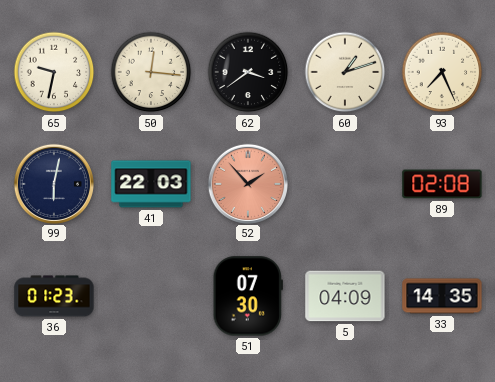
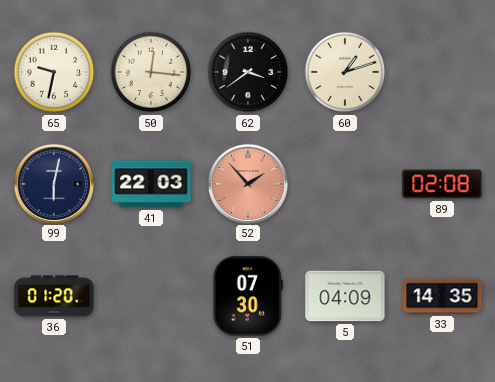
93: 7:26 -> none (442, 72)
36: 01:23 -> 01:20 (54, 296)
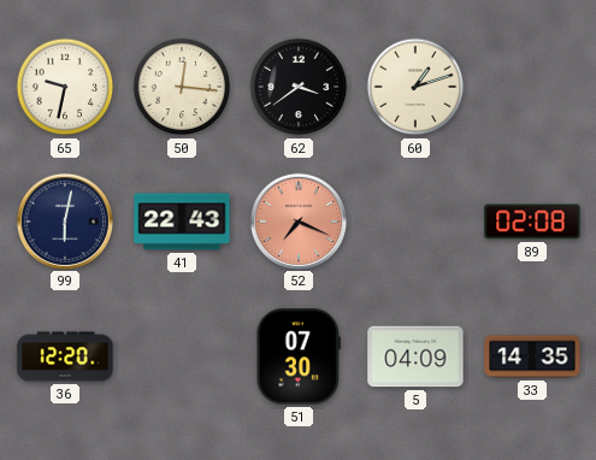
41: 22:03 -> 22:43 (182, 222)
52: 1:53 -> 7:19 (297, 220)
36: 01:20 -> 12:20 (65, 356)
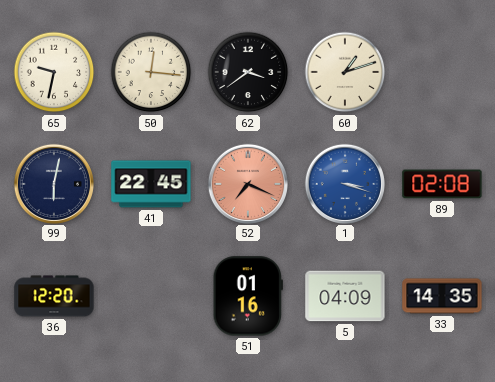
41: 22:43 -> 22:45 (151, 184)
1: none -> 3:18 (344, 183)
51: 07:30 -> 01:16 (248, 296)
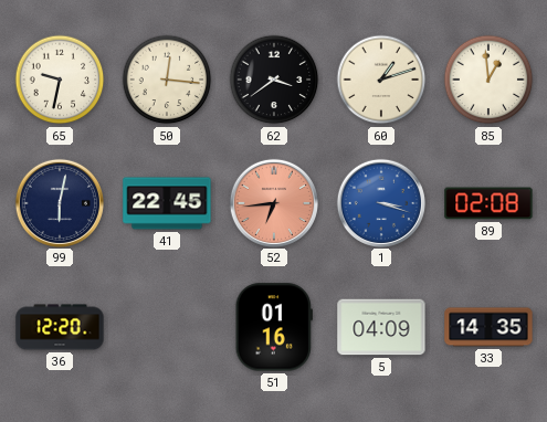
85: none -> 12:59 (488, 80)
52: 7:19 -> 6:44 (273, 202)
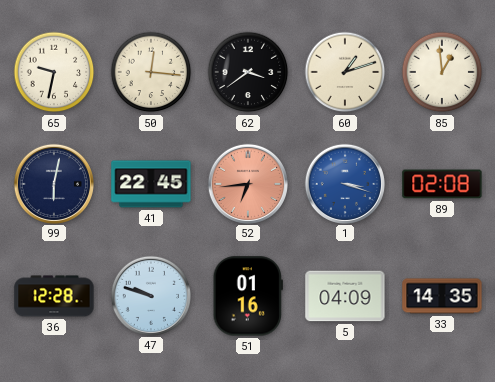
36: 12:20 -> 12:28 (54, 296)
47: none -> 9:48 (150, 295)
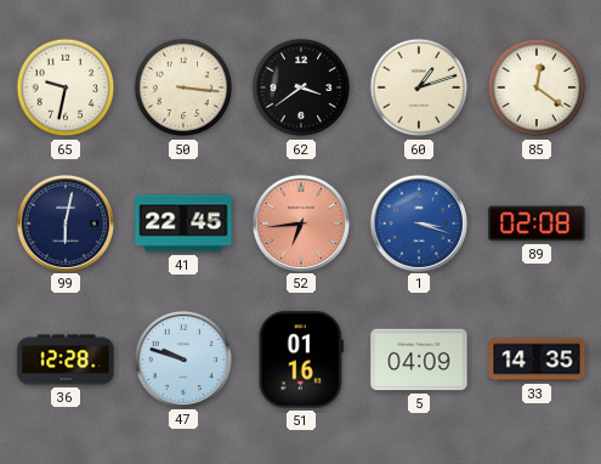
50: 12:16 -> 3:16 (183, 87)
85: 12:59 -> 12:21 (537, 87)
